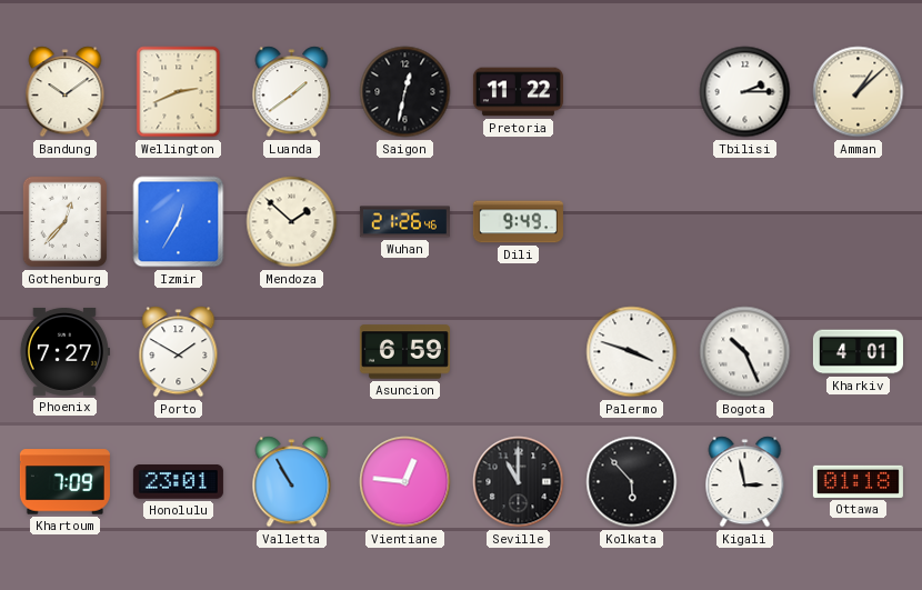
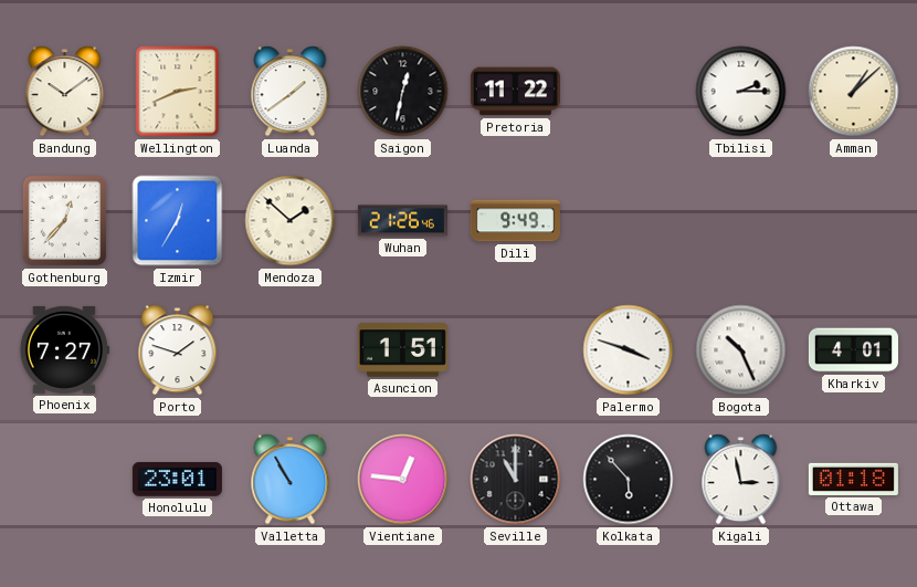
Porto: 1:50 -> 1:48 (178, 350)
Asuncion: 6:59 -> 1:51 (402, 350)
Khartoum: 7:09 -> none (64, 482)
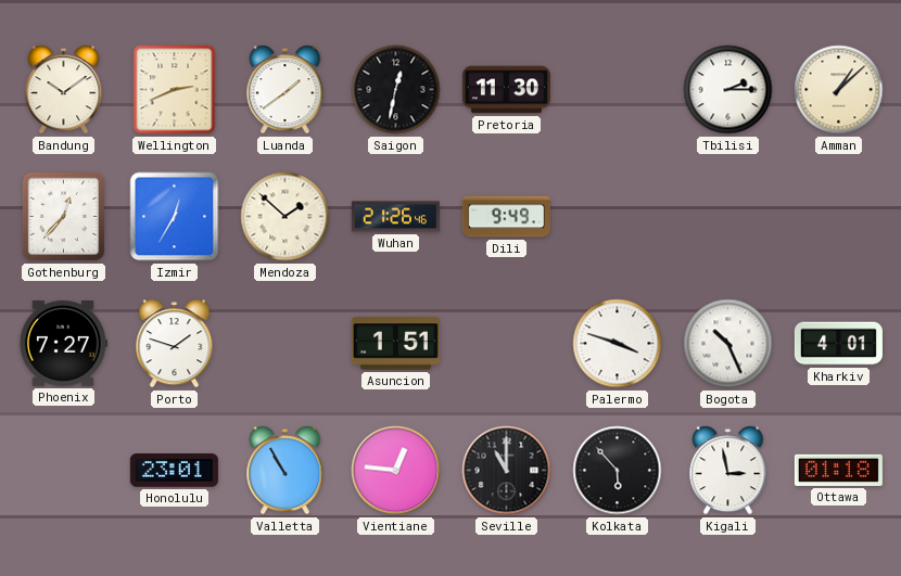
Pretoria: 11:22 -> 11:30 (506, 90)
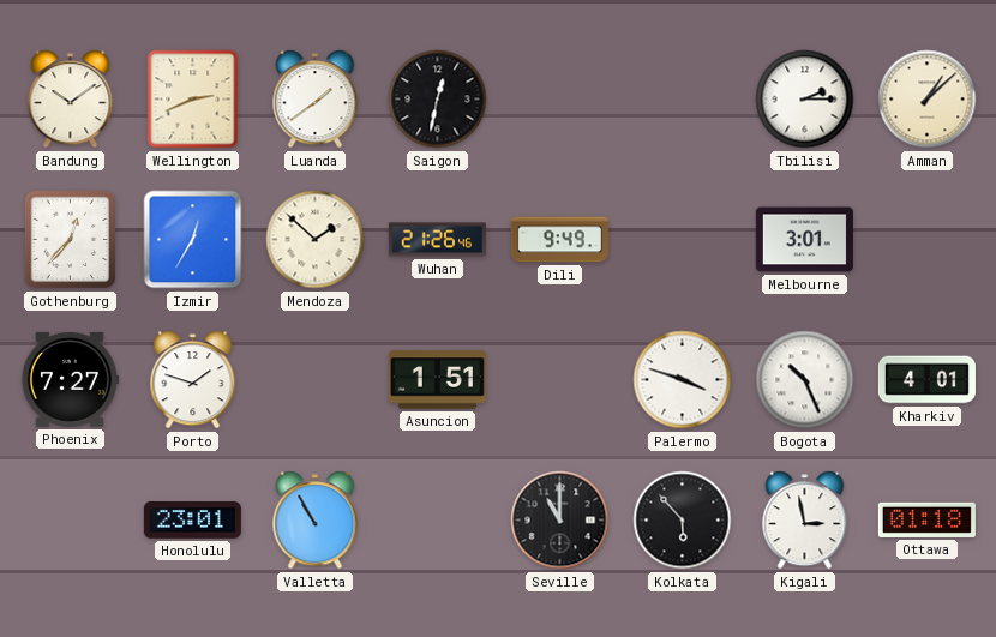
Pretoria: 11:30 -> none (506, 90)
Melbourne: none -> 3:01 (804, 240)
Vientiane: 12:46 -> none (396, 471)
